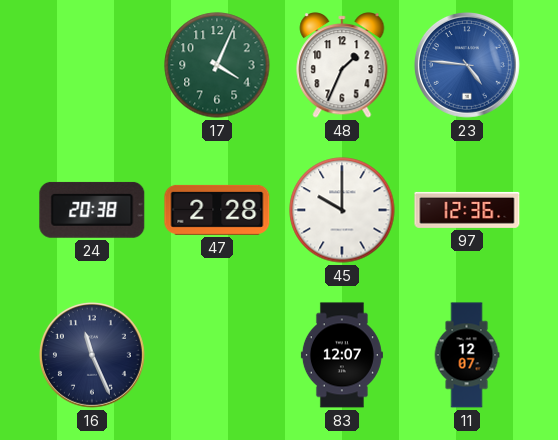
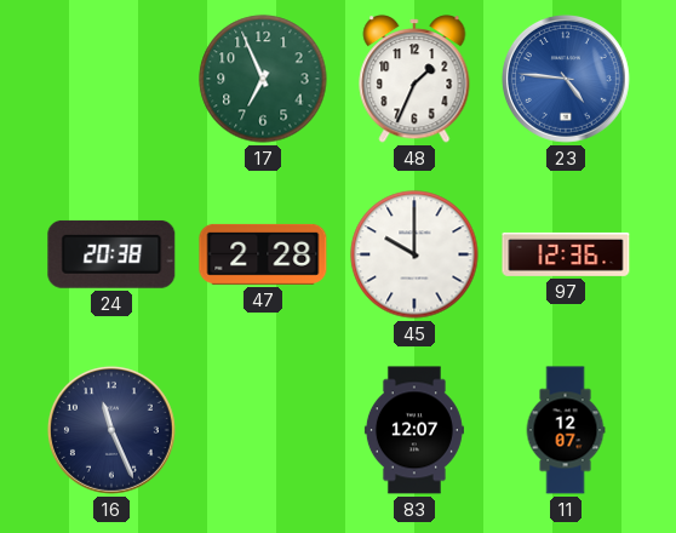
17: 4:04 -> 6:56 (263, 79)
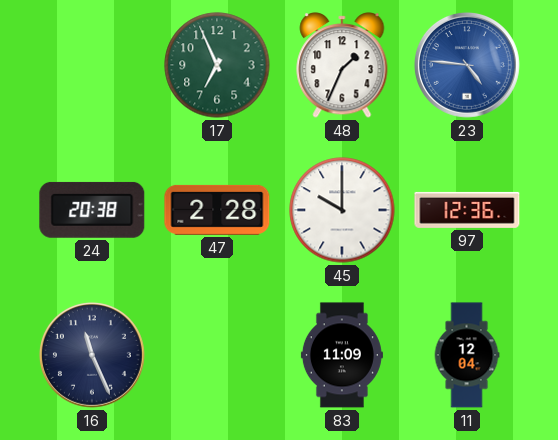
83: 12:07 -> 11:09 (342, 355)
11: 12:07 -> 12:04 (467, 355)
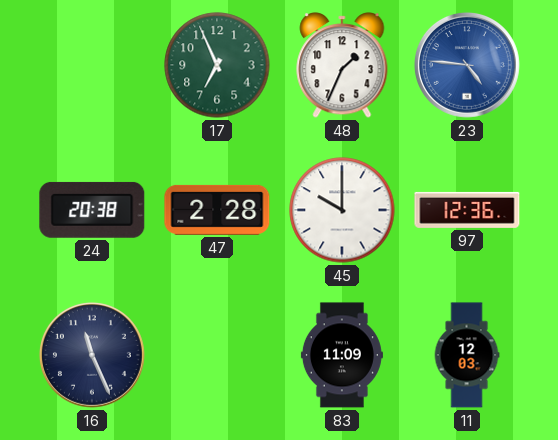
11: 12:04 -> 12:03 (467, 355)
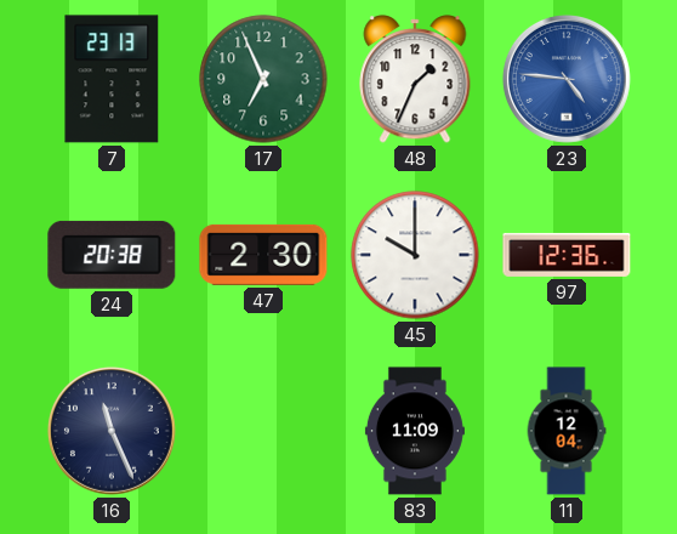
7: none -> 23:13 (112, 79)
47: 2:28 -> 2:30 (263, 255)
11: 12:03 -> 12:04 (567, 431)
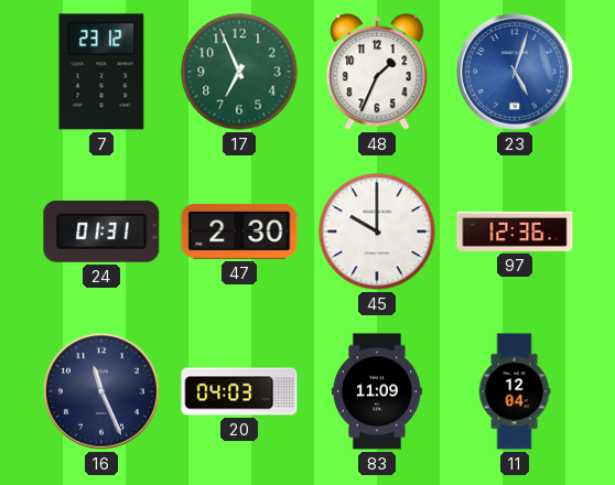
7: 23:13 -> 23:12 (101, 72)
23: 4:46 -> 5:03 (515, 72)
24: 20:38 -> 01:31 (101, 231)
20: none -> 04:03 (239, 391)
